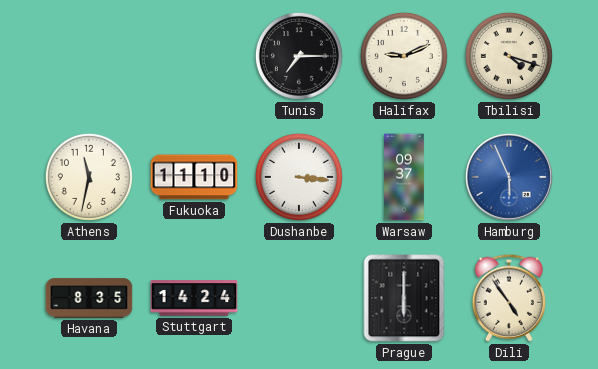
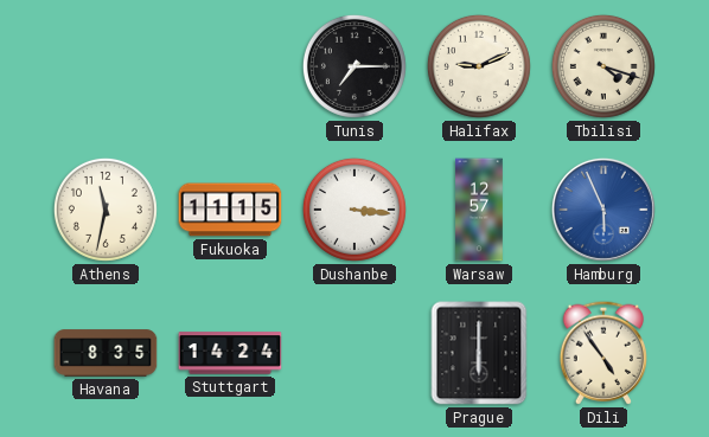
Fukuoka: 11:10 -> 11:15 (230, 210)
Warsaw: 09:37 -> 12:57 (479, 210)
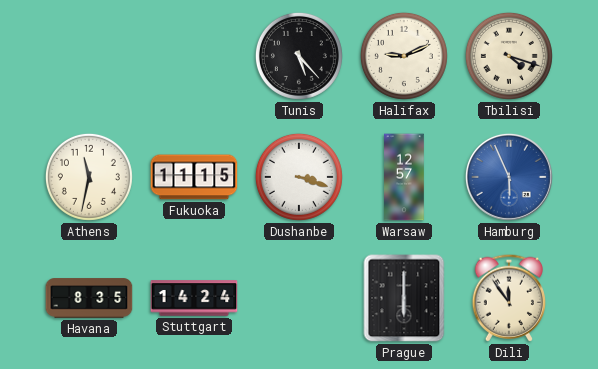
Tunis: 7:15 -> 5:23 (299, 56)
Dushanbe: 3:16 -> 3:18 (299, 177)
Dili: 4:54 -> 11:54 (509, 298)
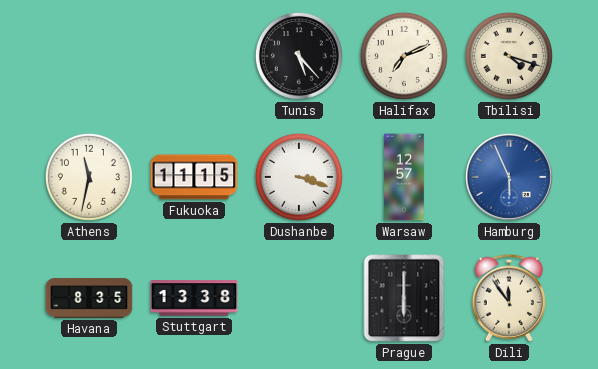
Halifax: 9:11 -> 7:11 (404, 56)
Stuttgart: 14:24 -> 13:38 (194, 298)
